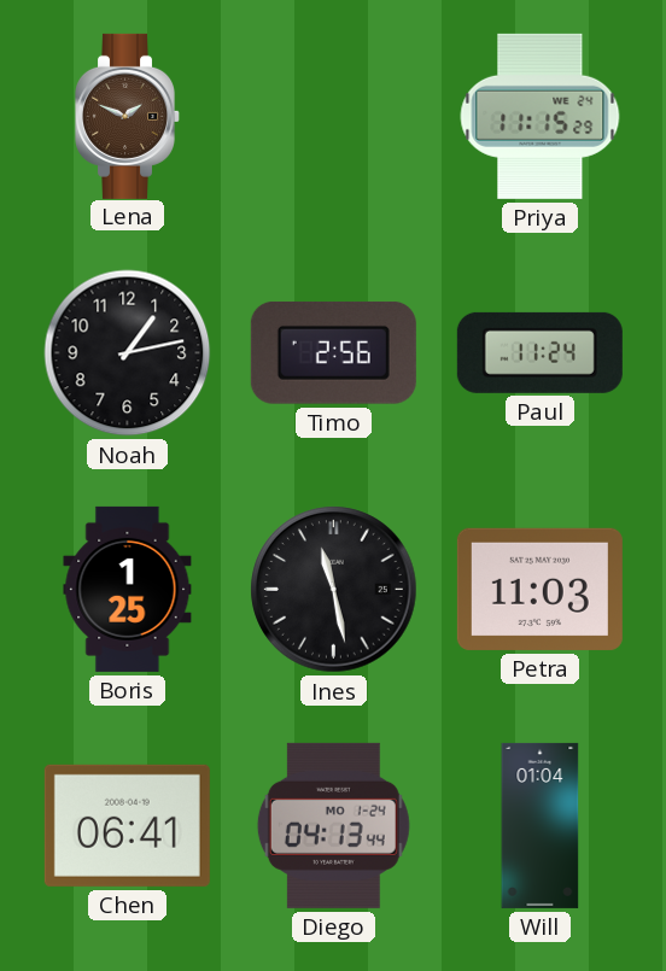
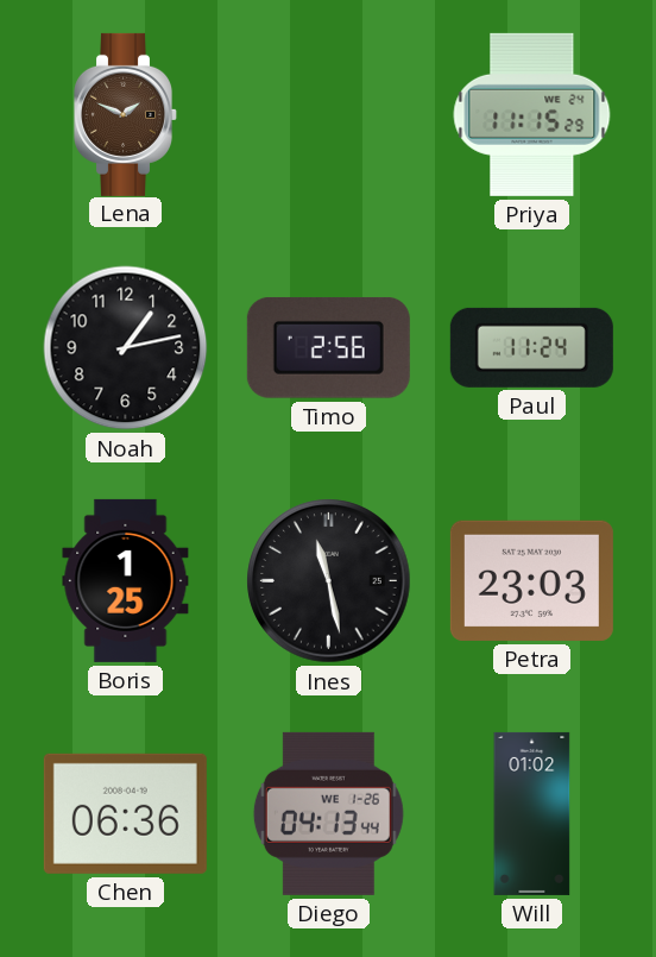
Petra: 11:03 -> 23:03 (531, 580)
Chen: 06:41 -> 06:36 (125, 813)
Diego date: MO 1-24 -> WE 1-26 (328, 813)
Will: 01:04 -> 01:02 (532, 813)
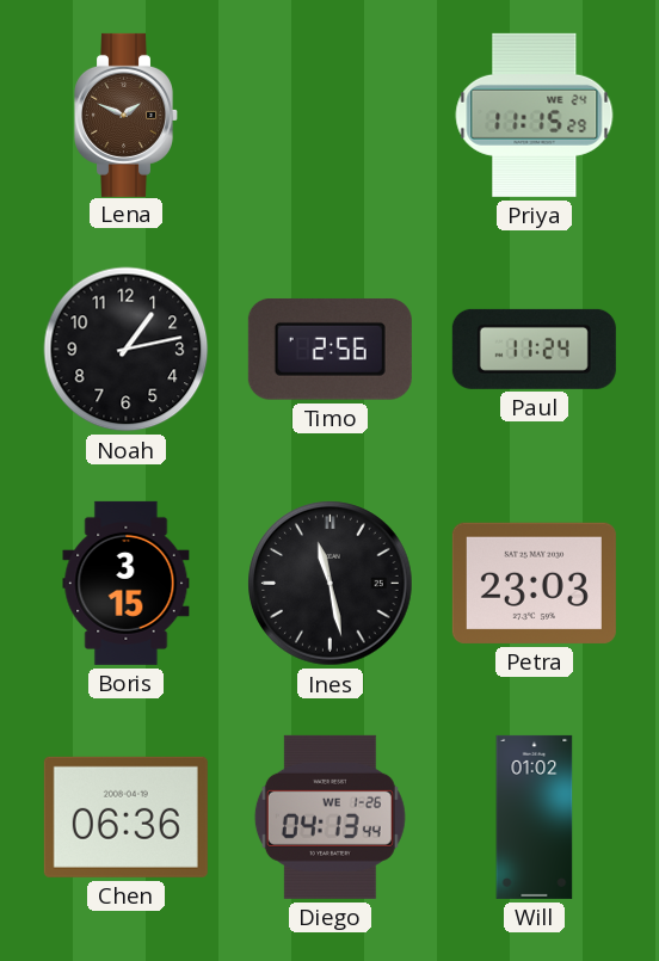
Boris: 1:25 -> 3:15 (127, 583)
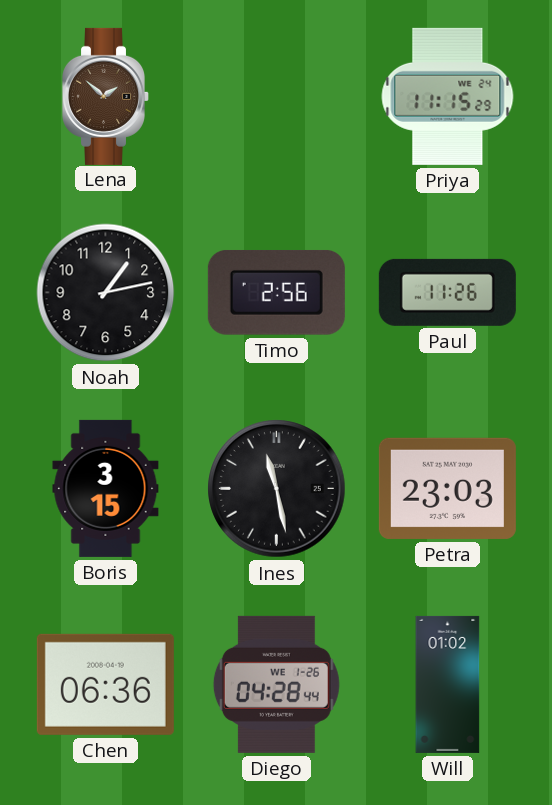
Lena: 1:49 -> 1:52 (106, 96)
Paul: 11:24 -> 11:26 (447, 292)
Diego: 04:13 -> 04:28 (276, 684)
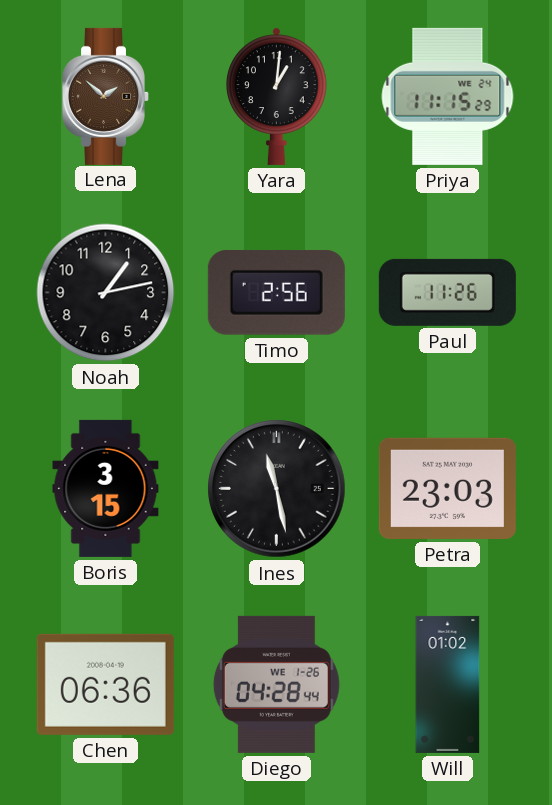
Yara: none -> 1:01 (277, 96)
